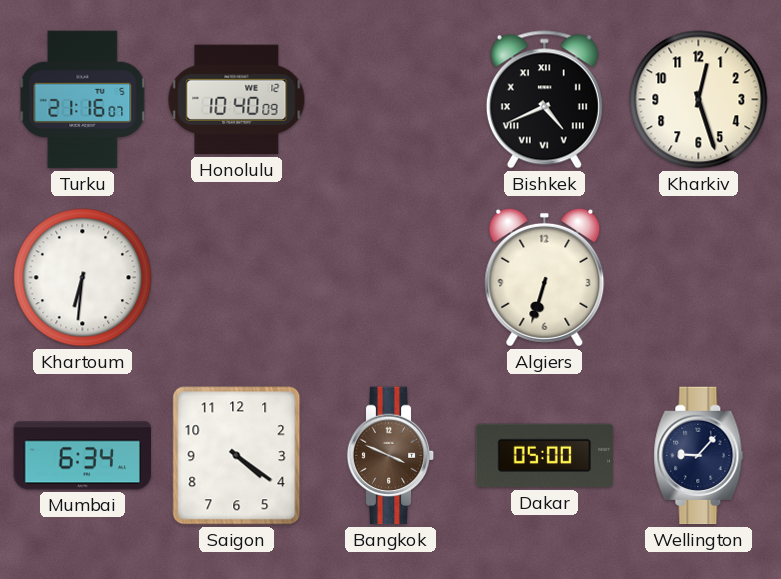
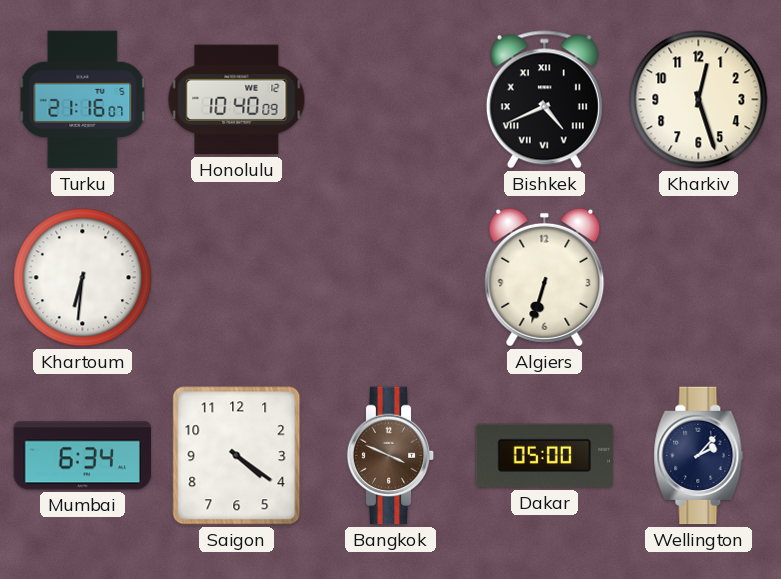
Wellington: 9:07 -> 2:07 (699, 456)
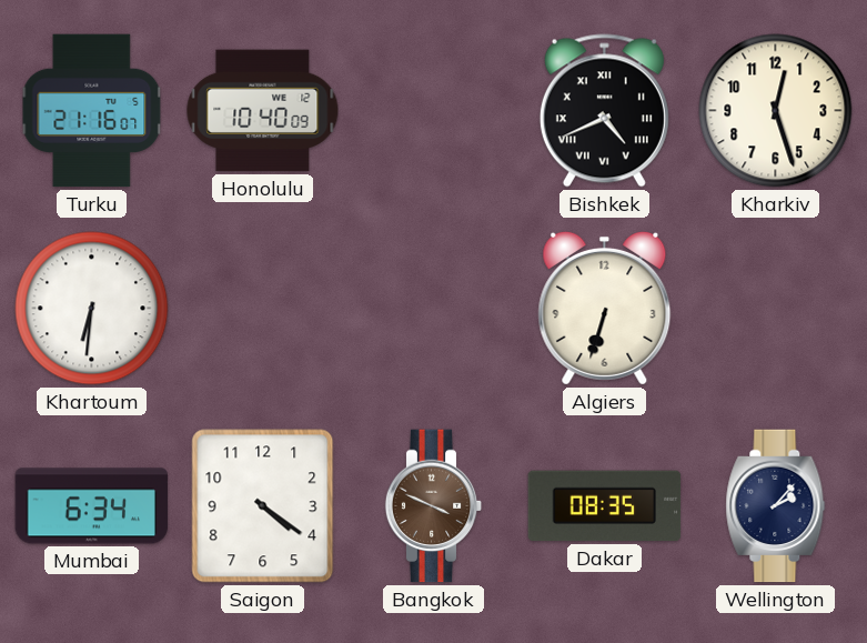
Dakar: 05:00 -> 08:35 (605, 506)
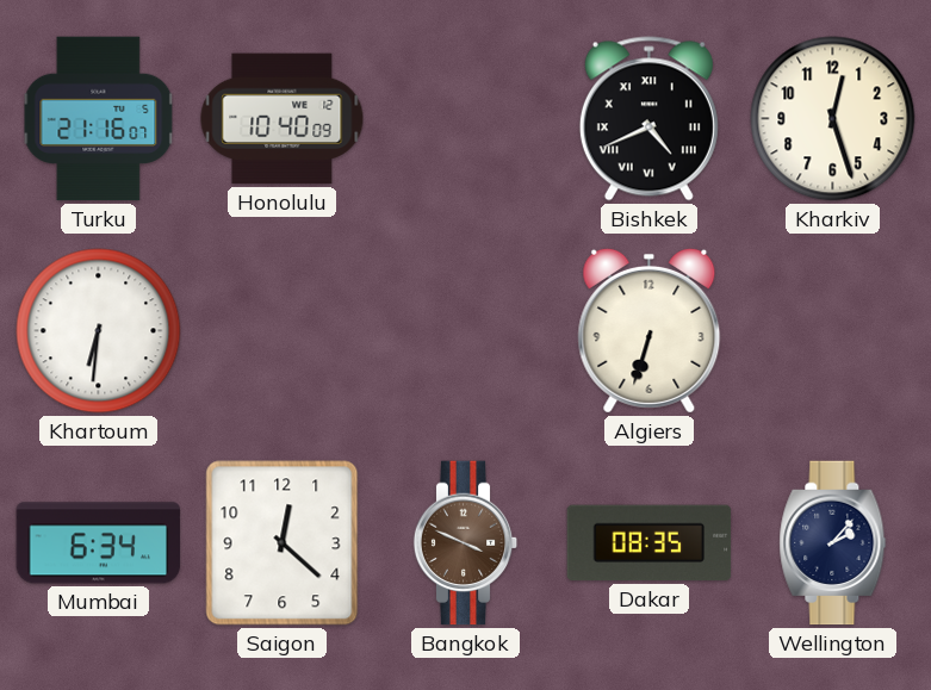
Saigon: 4:21 -> 12:22 (283, 543)
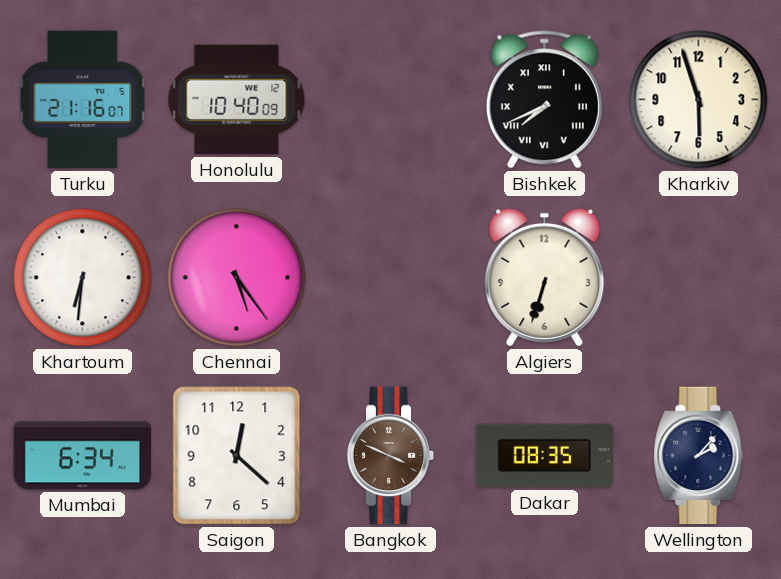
Bishkek: 4:41 -> 7:41 (544, 100)
Kharkiv: 12:27 -> 5:57 (699, 100)
Chennai: none -> 5:24 (237, 278)
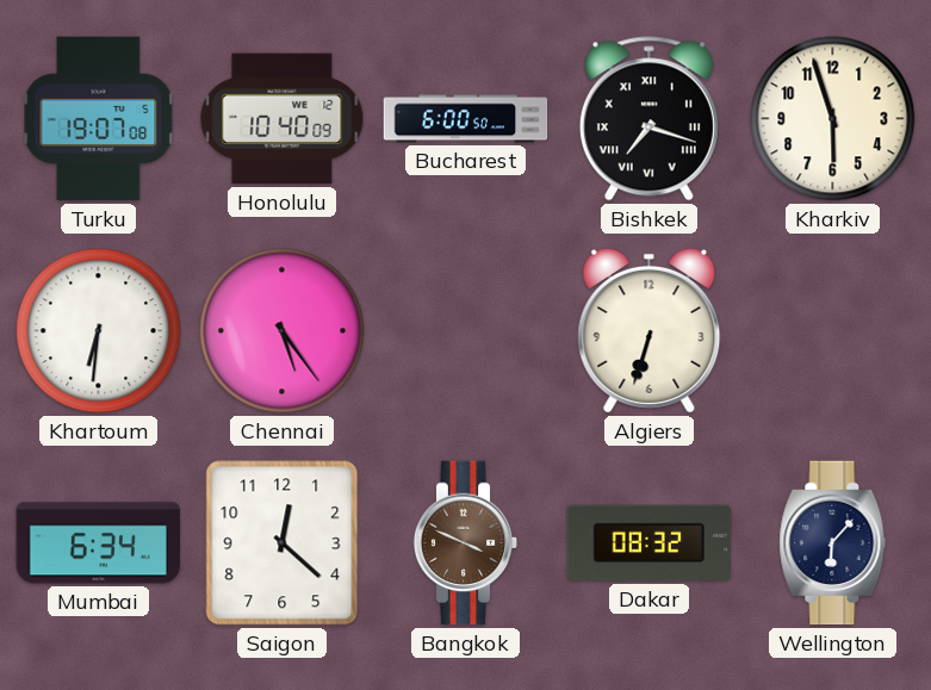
Turku: 21:16 -> 19:07 (99, 119)
Bucharest: none -> 6:00 (466, 119)
Bishkek: 7:41 -> 7:18 (648, 119)
Dakar: 08:35 -> 08:32 (650, 543)
Wellington: 2:07 -> 6:07 (833, 543)
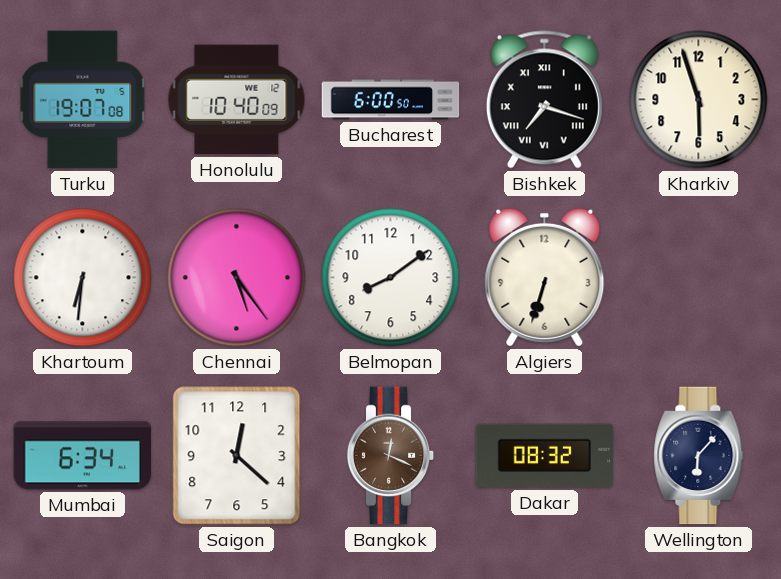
Belmopan: none -> 8:09 (391, 278)
Bangkok: 3:49 -> 12:19 (391, 456)
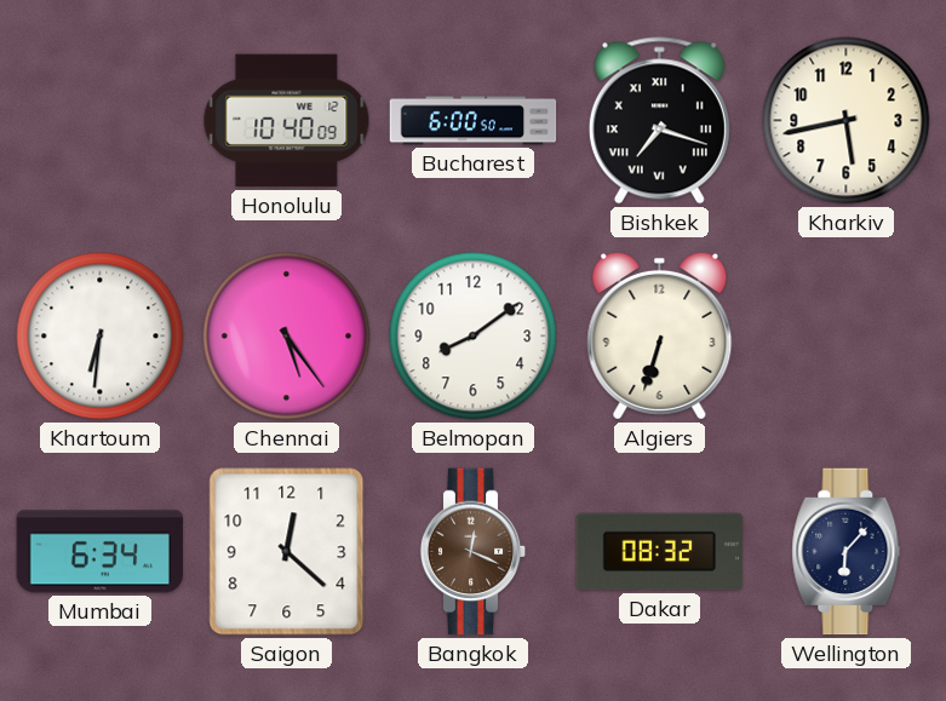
Turku: 19:07 -> none (83, 100)
Kharkiv: 5:57 -> 5:43 (847, 121)
